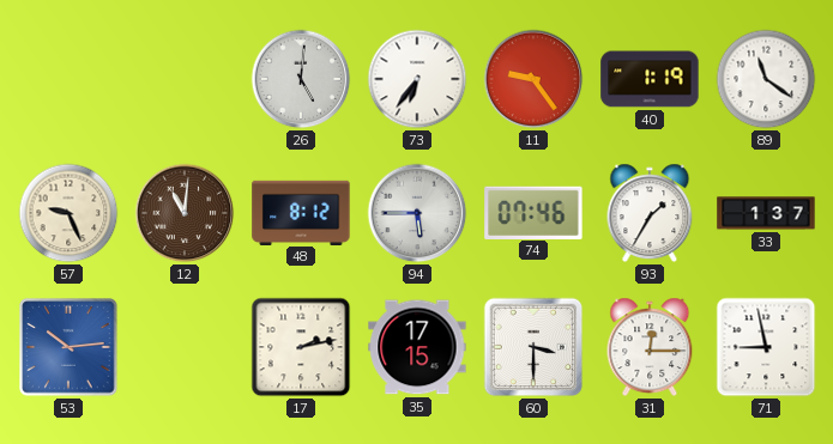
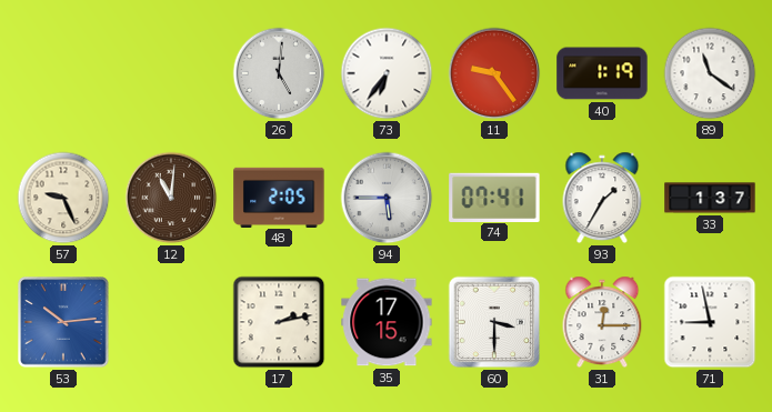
48: 8:12 -> 2:05 (279, 197)
74: 07:46 -> 07:41 (494, 197)
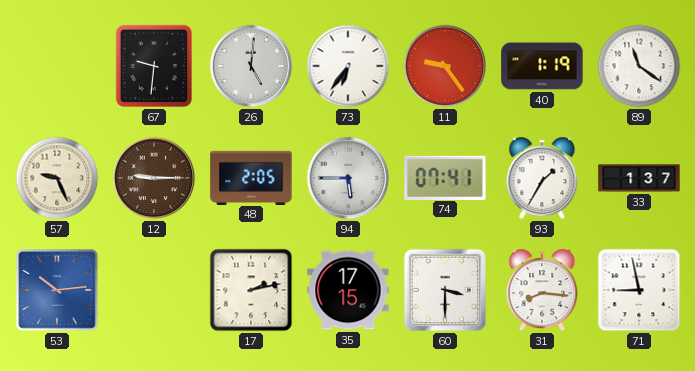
67: none -> 9:31 (154, 66)
12: 11:01 -> 9:15 (154, 178)
31: 12:15 -> 8:16 (542, 290)
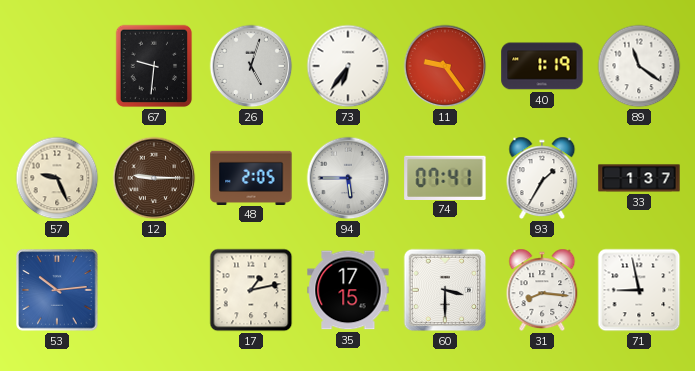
26: 5:01 -> 5:03 (251, 66)
17: 2:13 -> 1:13 (251, 290)
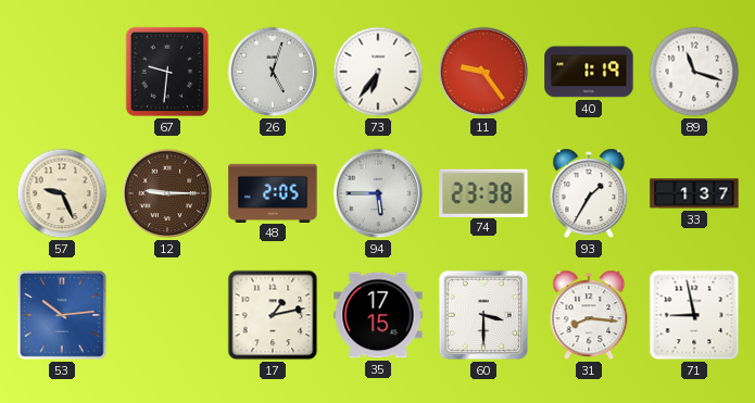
89: 11:21 -> 11:18 (694, 72)
74: 07:41 -> 23:38 (483, 192)
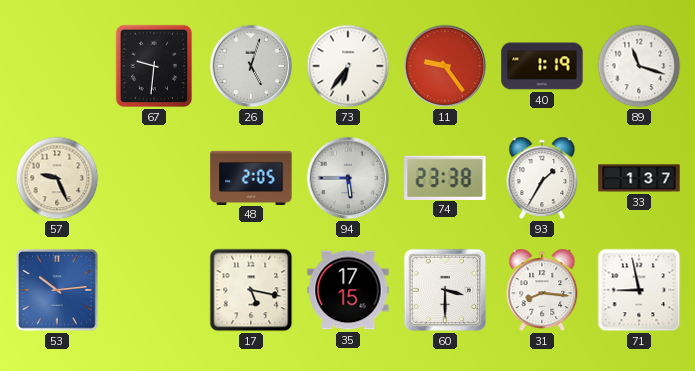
12: 9:15 -> none (167, 193)
17: 1:13 -> 5:17 (251, 290)
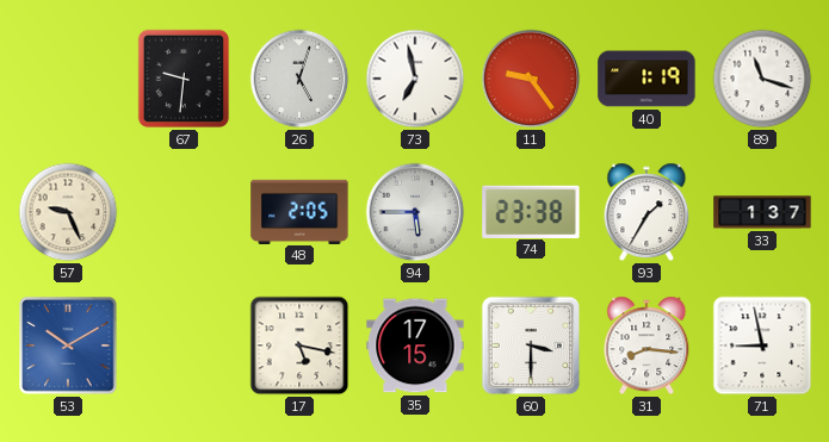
73: 6:36 -> 6:58 (415, 79)
53: 10:14 -> 10:10 (68, 345)
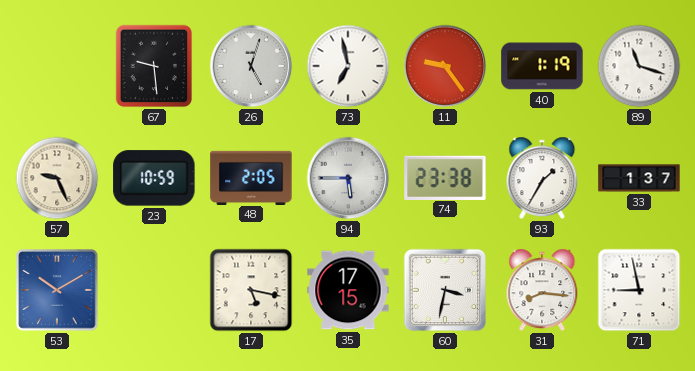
67: 9:31 -> 9:29 (154, 66)
23: none -> 10:59 (154, 178)
60: 3:30 -> 3:32 (445, 290)
